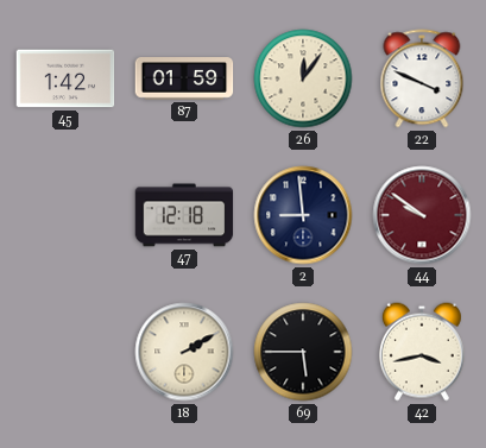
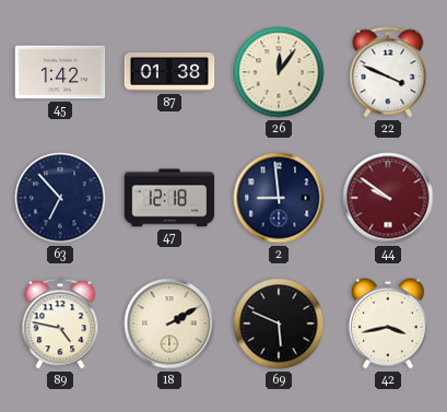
87: 01:59 -> 01:38 (169, 73)
63: none -> 6:53 (60, 198)
89: none -> 4:47 (60, 323)
69: 5:45 -> 5:49 (279, 323)
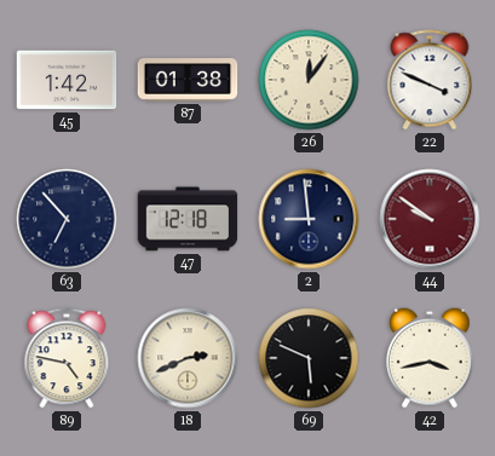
18: 2:10 -> 2:41 (188, 358)
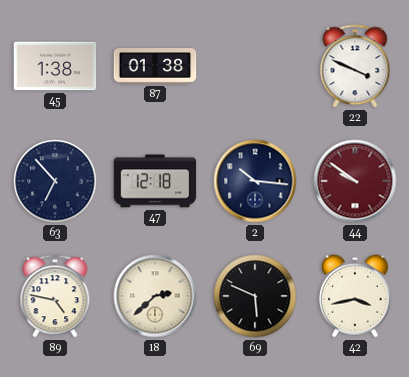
45: 1:42 -> 1:38 (55, 66)
26: 12:06 -> none (309, 80)
2: 8:59 -> 10:16 (255, 181)
18: 2:41 -> 2:38 (155, 296)
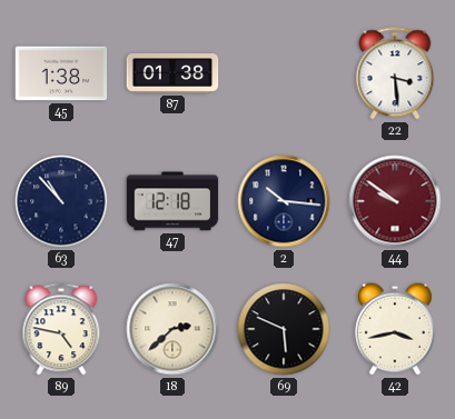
22: 3:49 -> 3:29 (395, 73)
63: 6:53 -> 10:53 (61, 201)
